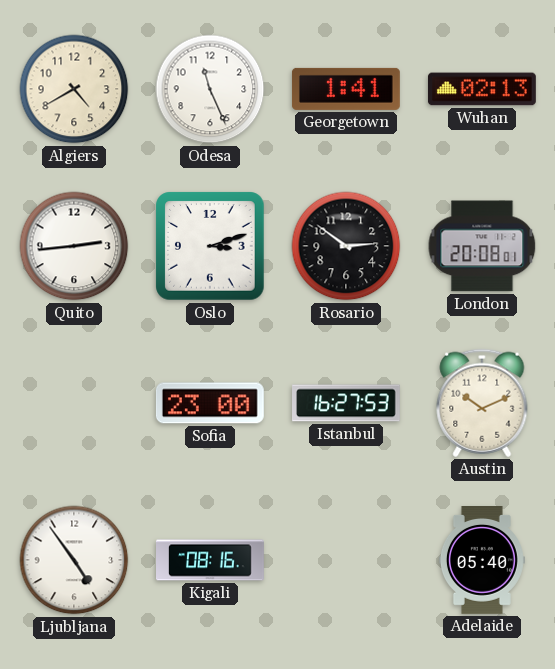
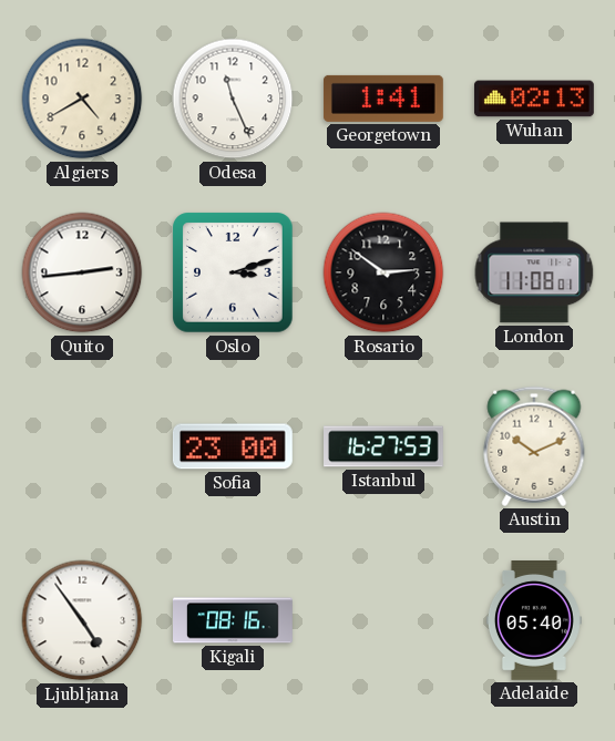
London: 20:08 -> 11:08 (534, 272)
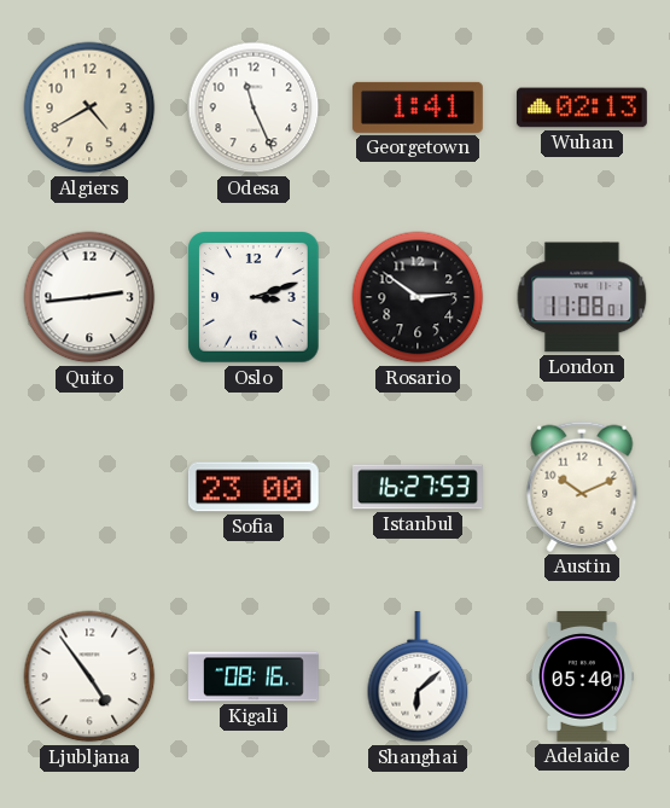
Shanghai: none -> 6:08 (418, 676)
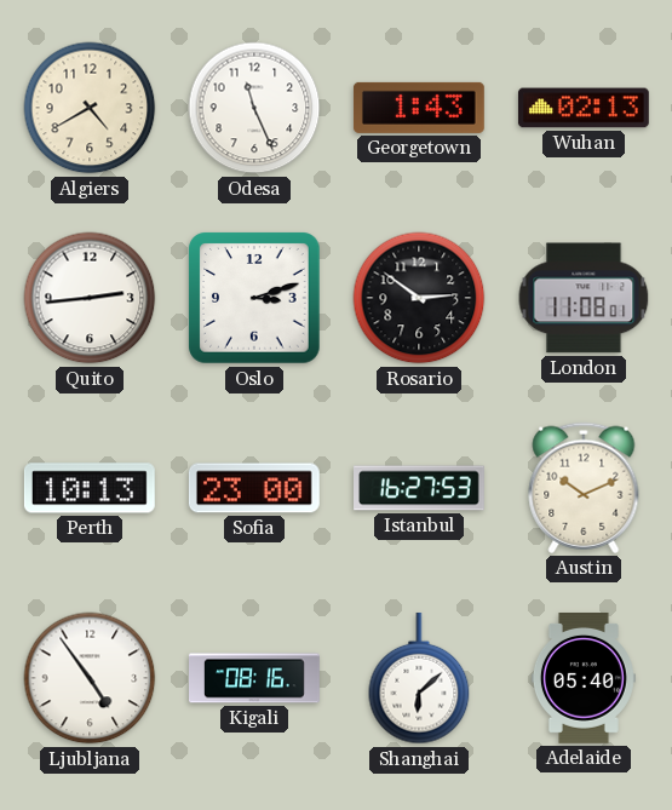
Georgetown: 1:41 -> 1:43 (419, 108)
Perth: none -> 10:13 (90, 488)
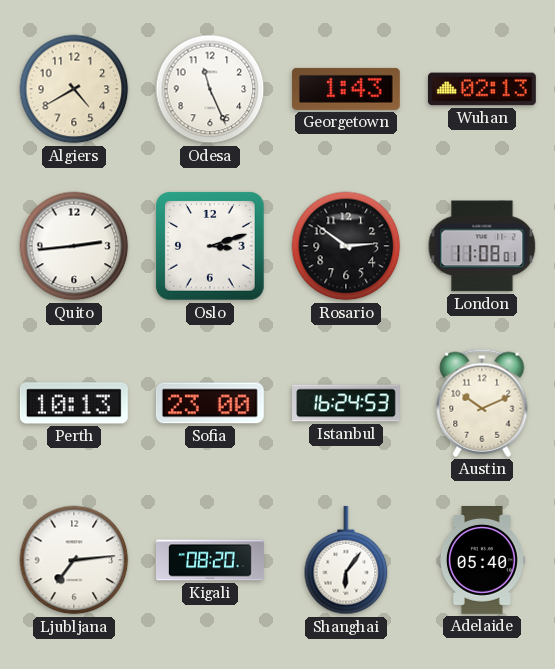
Istanbul: 16:27 -> 16:24 (347, 403)
Ljubljana: 4:54 -> 7:14 (74, 560)
Kigali: 08:16 -> 08:20 (211, 560)
Shanghai: 6:08 -> 6:06 (346, 560)
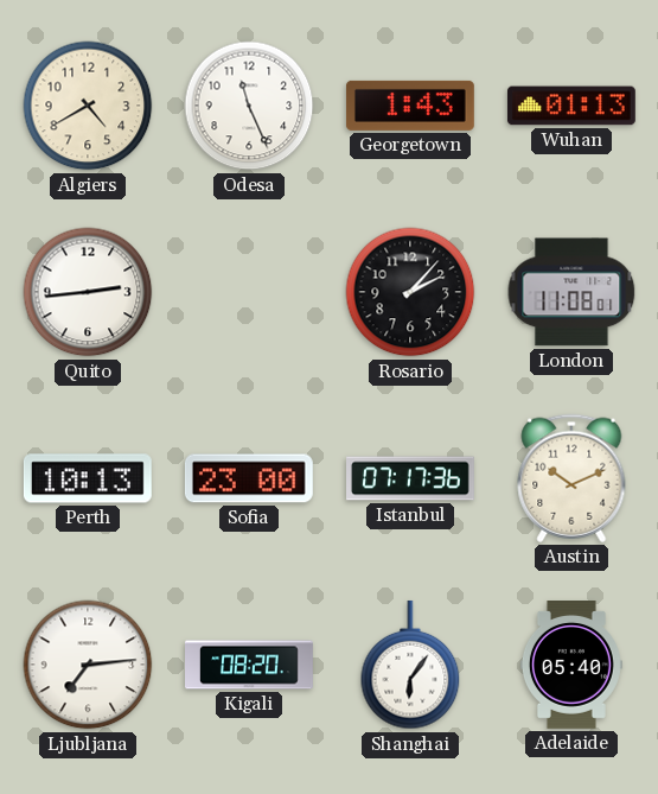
Wuhan: 02:13 -> 01:13 (571, 106)
Oslo: 3:12 -> none (210, 246)
Rosario: 2:51 -> 2:07 (410, 292)
Istanbul: 16:24 -> 07:17 (411, 478)
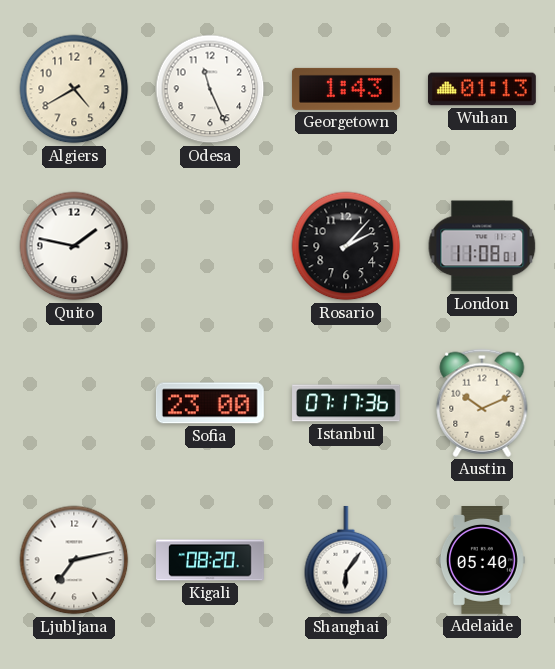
Quito: 2:44 -> 1:47 (74, 246)
Perth: 10:13 -> none (88, 478)
Ljubljana: 7:14 -> 7:13 (74, 560)
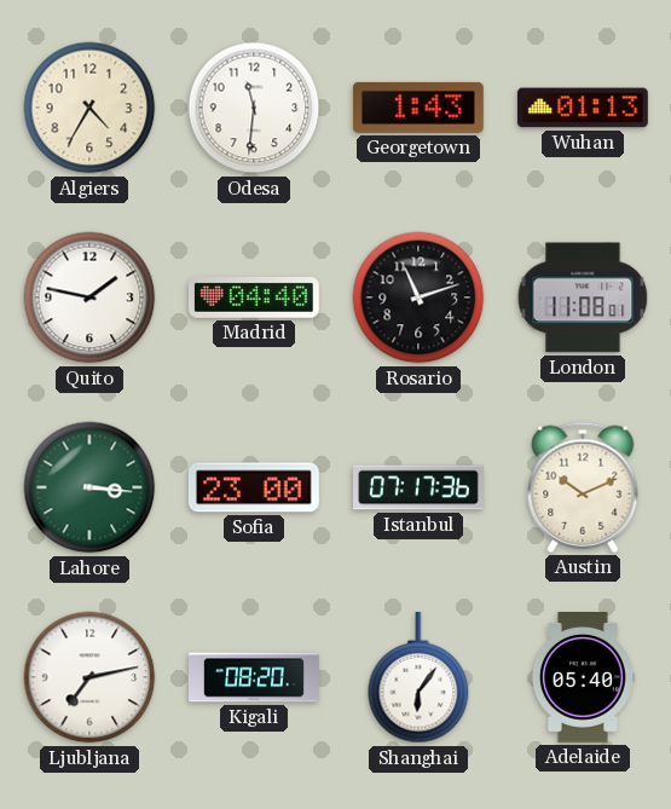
Algiers: 4:40 -> 4:35 (89, 108)
Odesa: 11:26 -> 11:31 (254, 108)
Madrid: none -> 04:40 (254, 297)
Rosario: 2:07 -> 11:12 (418, 297)
Lahore: none -> 3:16 (89, 487)
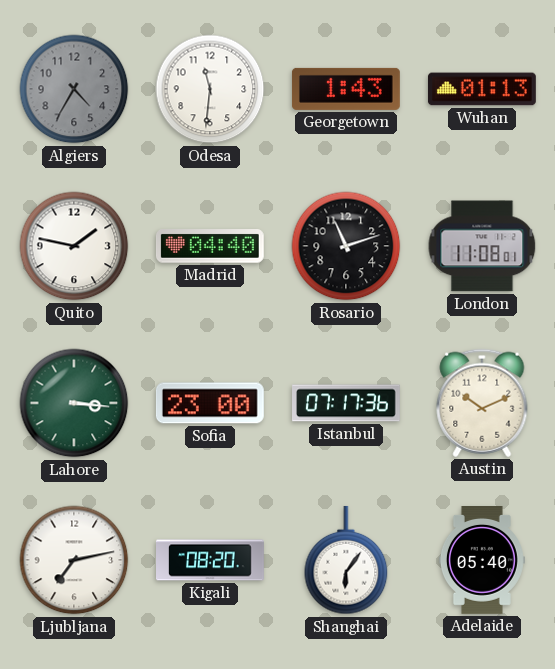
Algiers dial: cream -> grey (74, 89)
